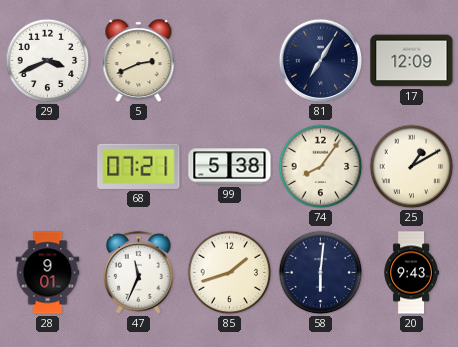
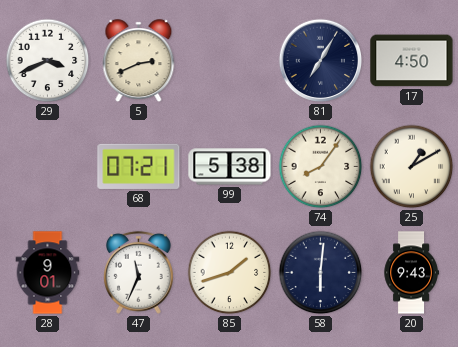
17: 12:09 -> 4:50 (412, 61)
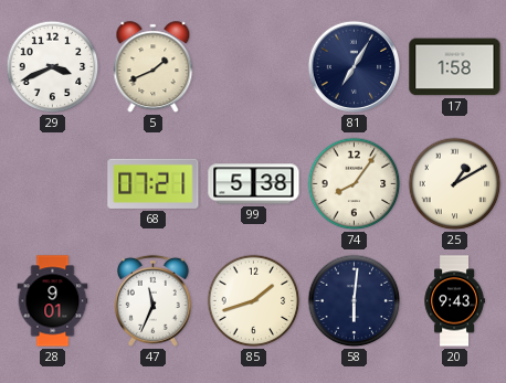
5: 2:41 -> 1:41 (154, 67)
17: 4:50 -> 1:58 (455, 67)
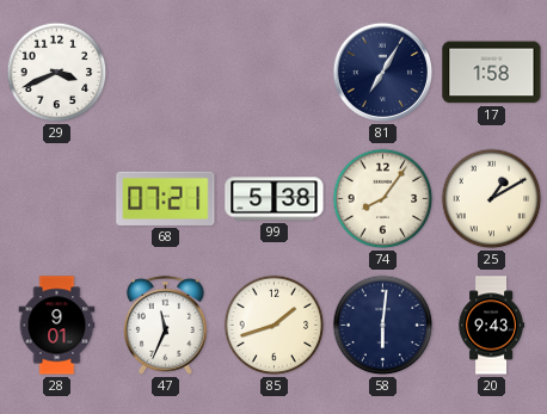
5: 1:41 -> none (154, 67)
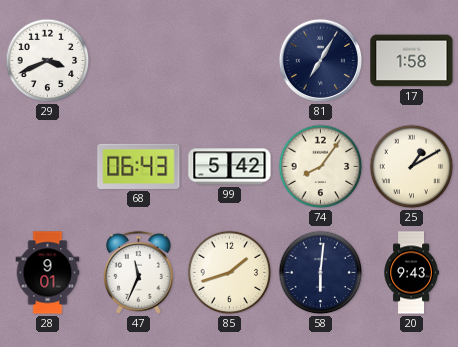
68: 07:21 -> 06:43 (139, 166)
99: 5:38 -> 5:42 (230, 167)
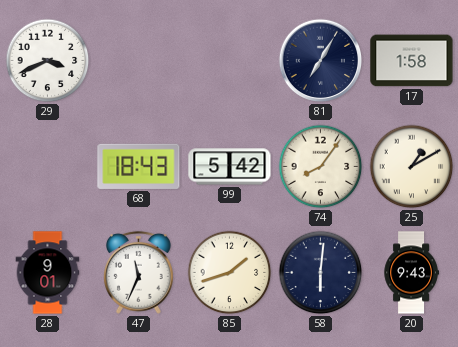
68: 06:43 -> 18:43 (139, 166)
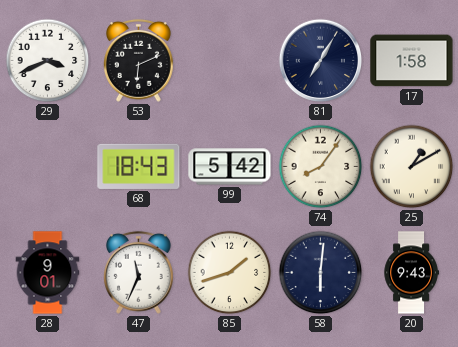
53: none -> 6:11 (138, 60)
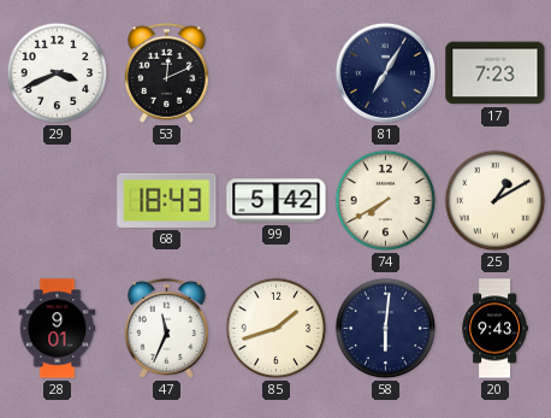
53: 6:11 -> 12:11 (166, 72)
17: 1:58 -> 7:23 (496, 73)
74: 8:06 -> 7:40 (386, 201)
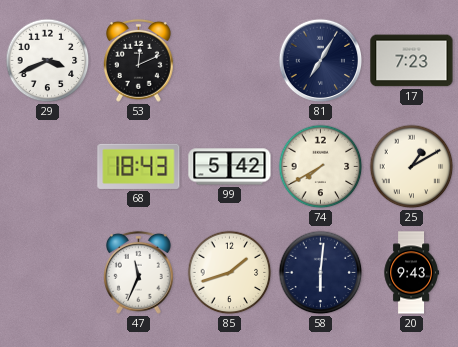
28: 9:01 -> none (58, 329)
